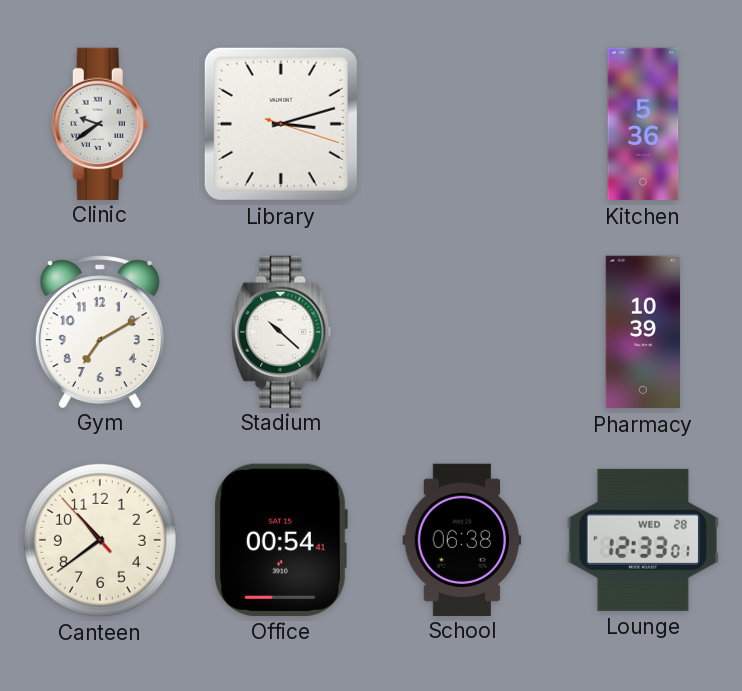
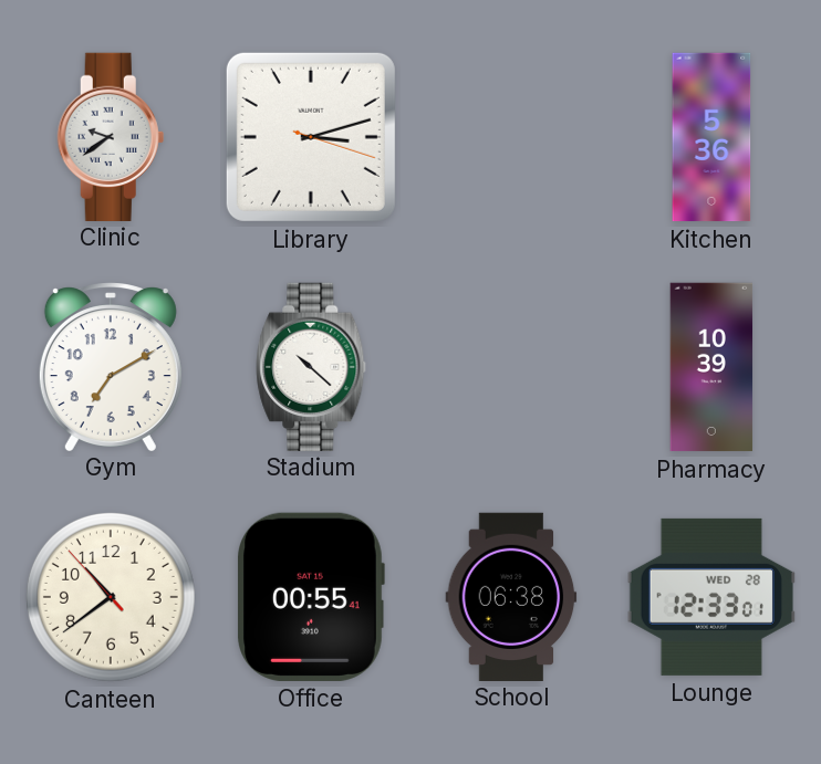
Office: 00:54 -> 00:55 (311, 597)
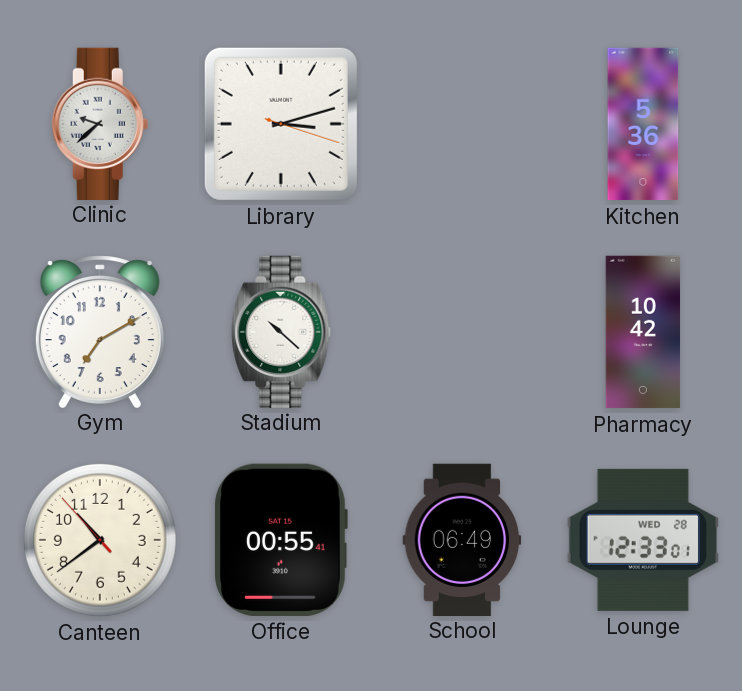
Clinic: 9:39 -> 9:38 (100, 123)
Pharmacy: 10:39 -> 10:42 (643, 332)
School: 06:38 -> 06:49 (462, 539)
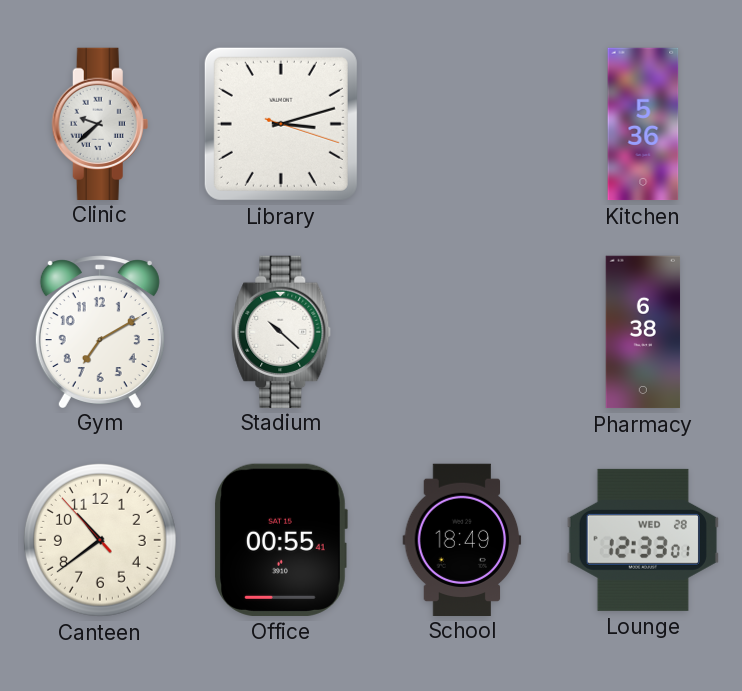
Pharmacy: 10:42 -> 6:38 (643, 332)
School: 06:49 -> 18:49 (462, 539)
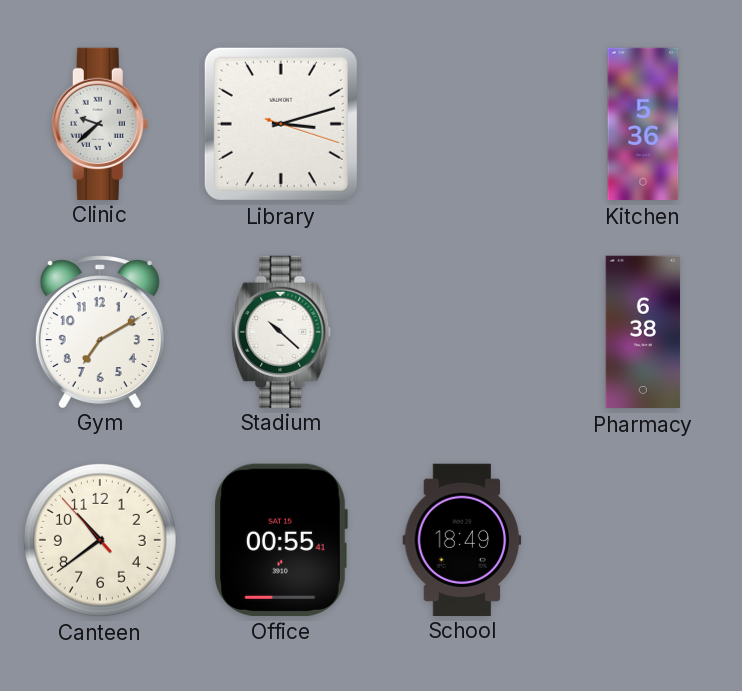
Lounge: 12:33 -> none (643, 540)
